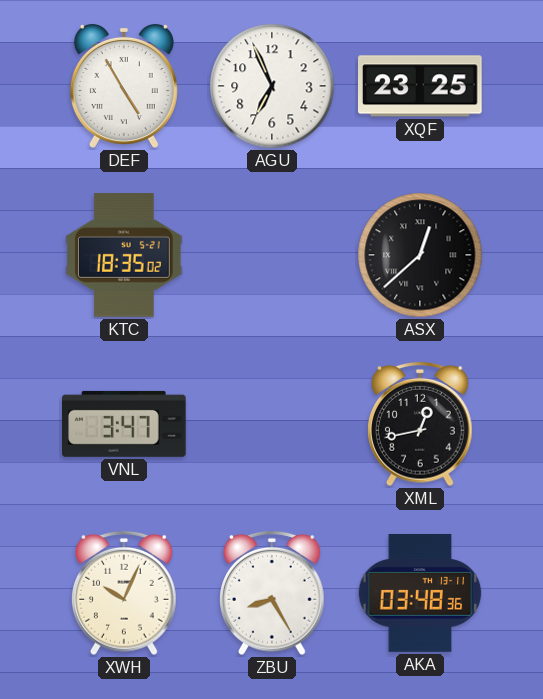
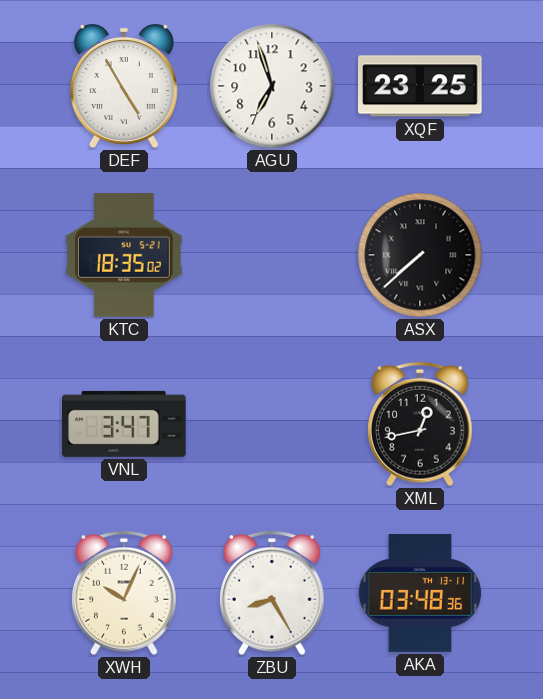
AGU: 6:56 -> 6:57 (272, 86)
ASX: 12:38 -> 7:38 (420, 255)
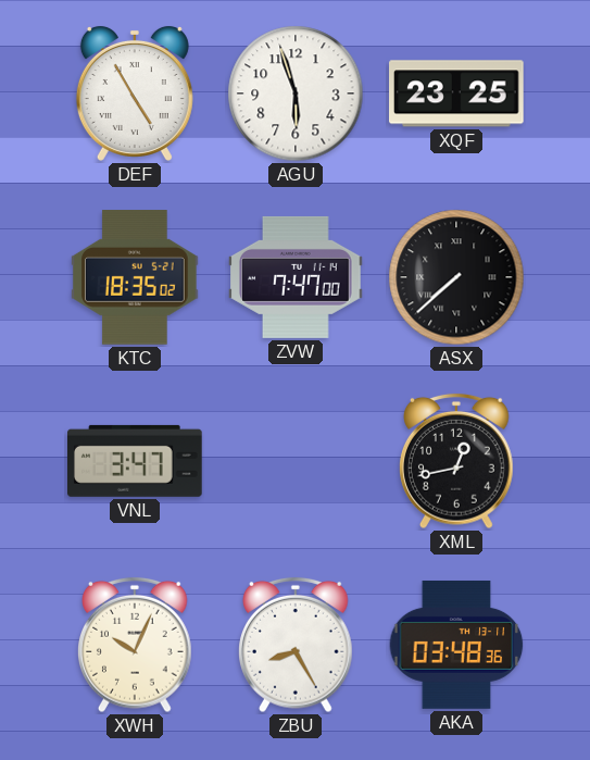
AGU: 6:57 -> 5:57 (296, 94)
ZVW: none -> 7:47 (296, 277)
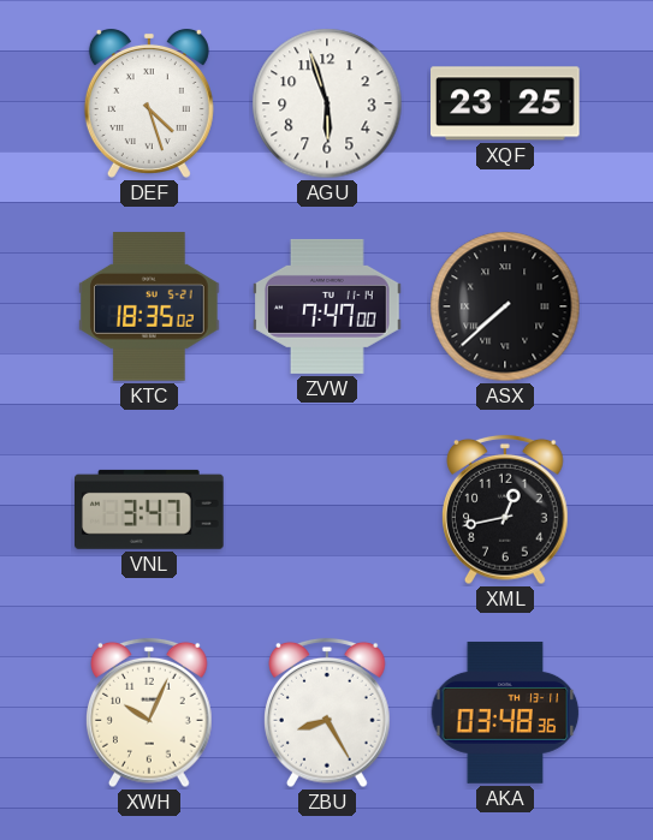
DEF: 4:55 -> 4:27 (149, 103)
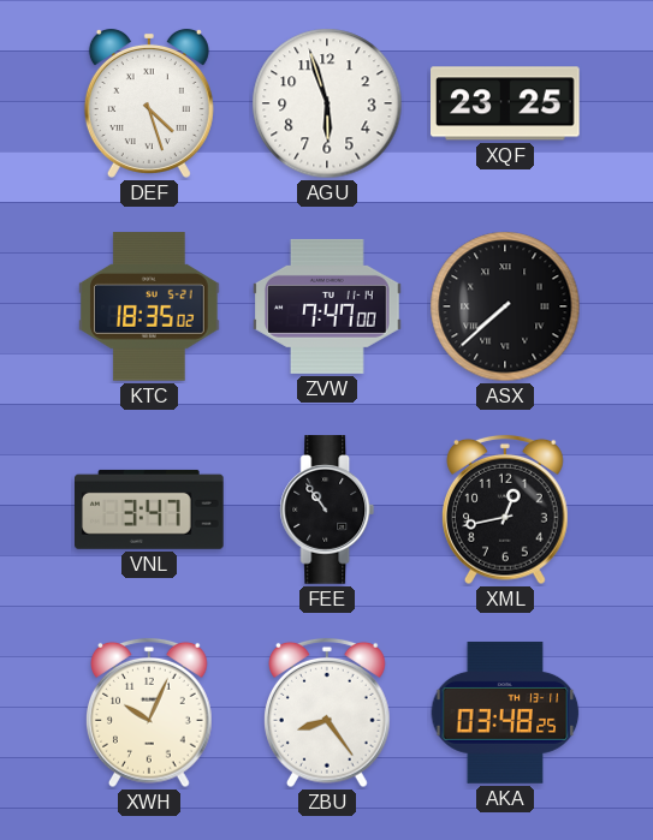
FEE: none -> 10:54 (327, 510)
ZBU: 8:25 -> 8:24 (328, 713)
AKA: 03:48:36 -> 03:48:25 (505, 713)
